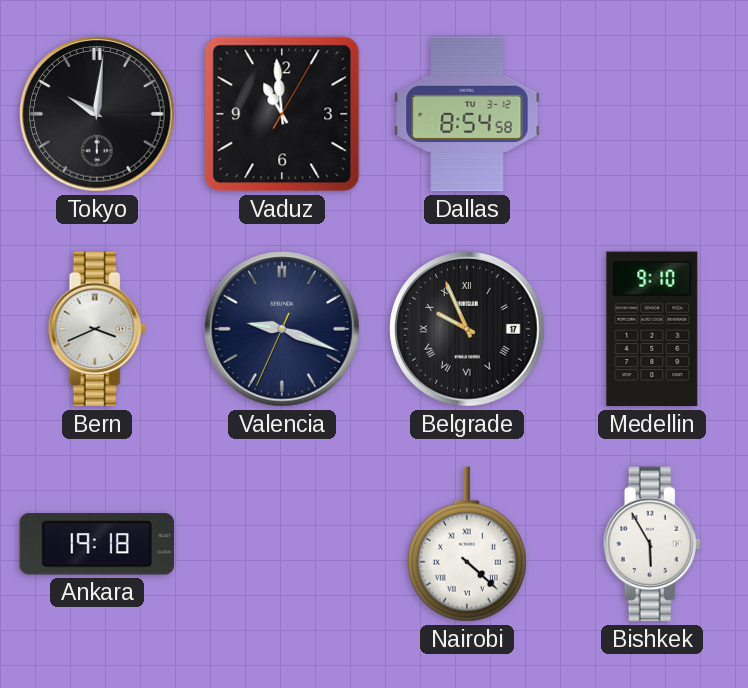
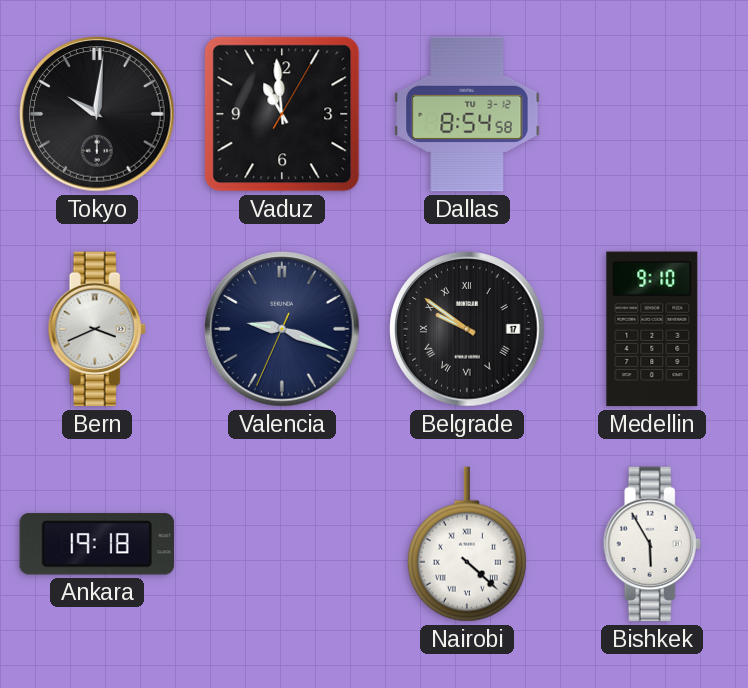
Belgrade: 9:56 -> 9:51 (467, 329)
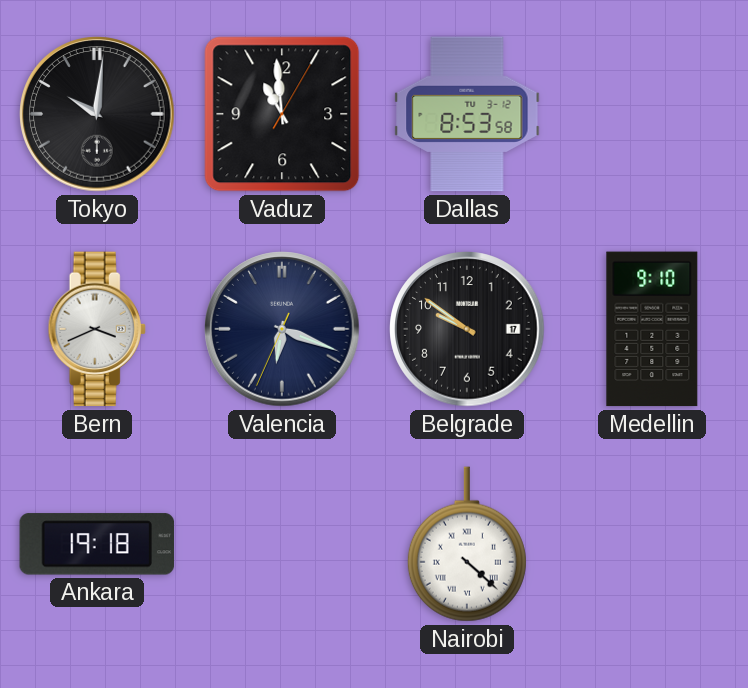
Dallas: 8:54 -> 8:53 (467, 114)
Valencia: 9:18 -> 6:18 (282, 329)
Belgrade numerals: Roman -> Arabic (467, 329)
Bishkek: 5:55 -> none (652, 544)
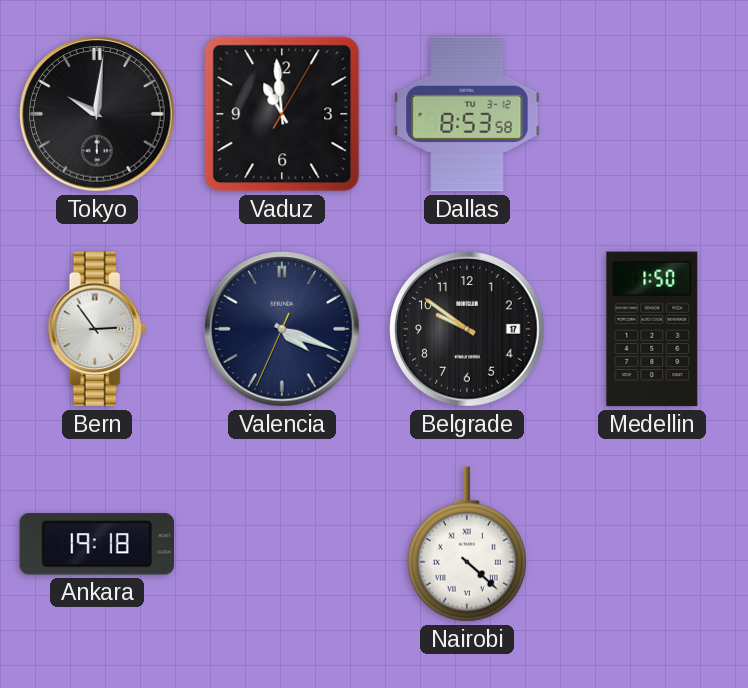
Bern: 3:41 -> 2:54 (97, 329)
Valencia: 6:18 -> 4:18 (282, 329)
Medellin: 9:10 -> 1:50 (652, 329)
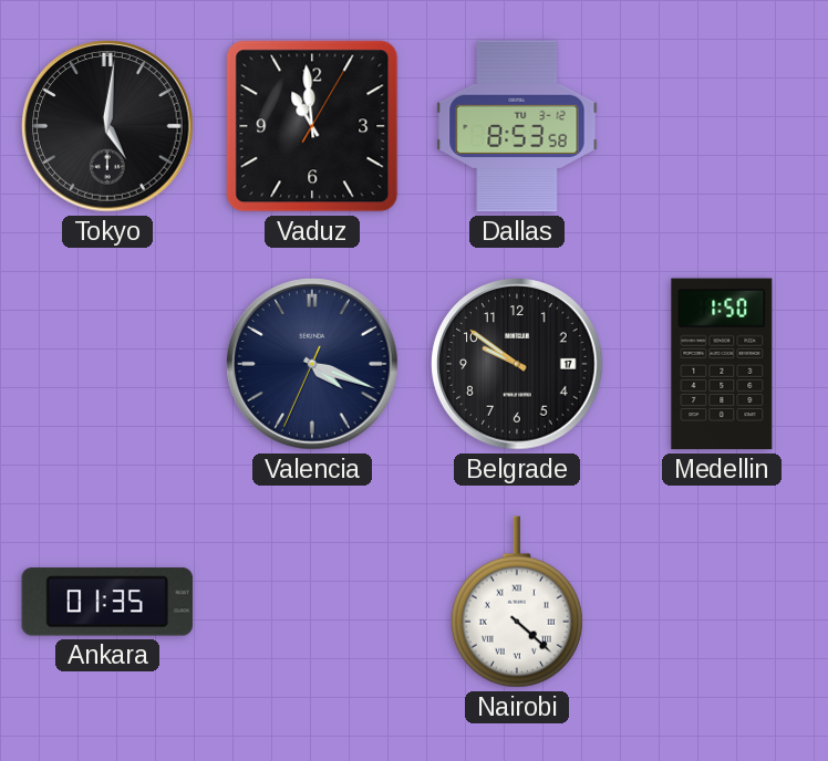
Tokyo: 10:01 -> 5:01 (107, 126)
Bern: 2:54 -> none (97, 329)
Ankara: 19:18 -> 01:35 (107, 602)
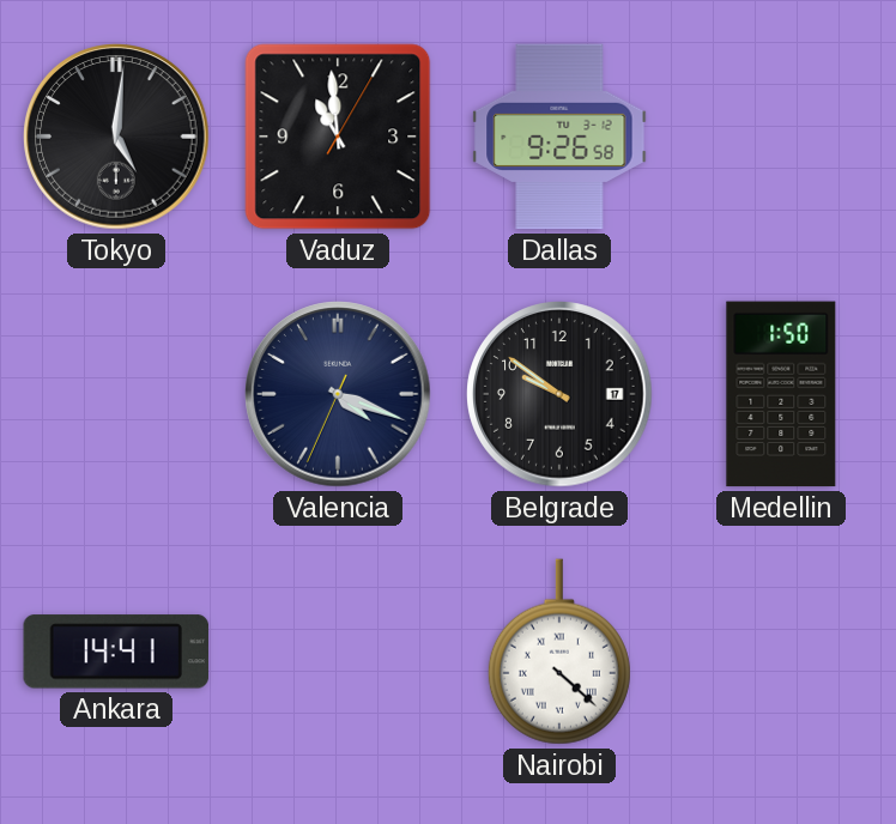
Dallas: 8:53 -> 9:26 (559, 137)
Ankara: 01:35 -> 14:41 (116, 652)
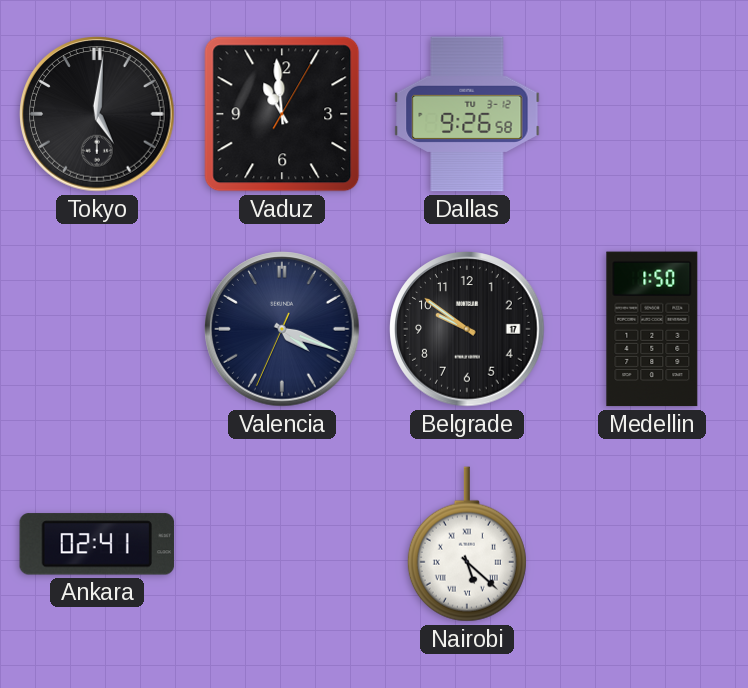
Ankara: 14:41 -> 02:41 (97, 544)
Nairobi: 4:22 -> 5:22 (467, 544)
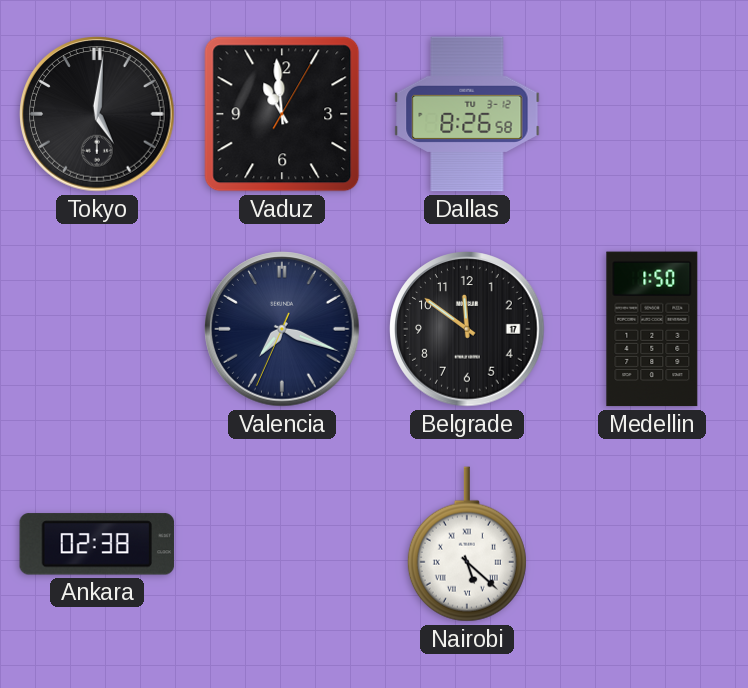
Dallas: 9:26 -> 8:26 (467, 114)
Valencia: 4:18 -> 7:18 (282, 329)
Belgrade: 9:51 -> 11:51 (467, 329)
Ankara: 02:41 -> 02:38 (97, 544)
